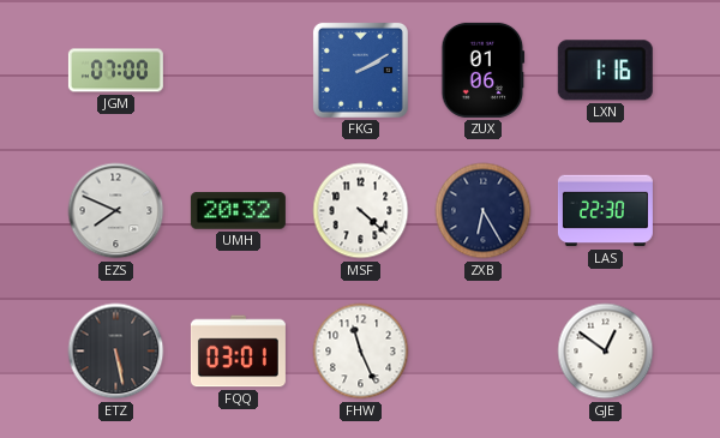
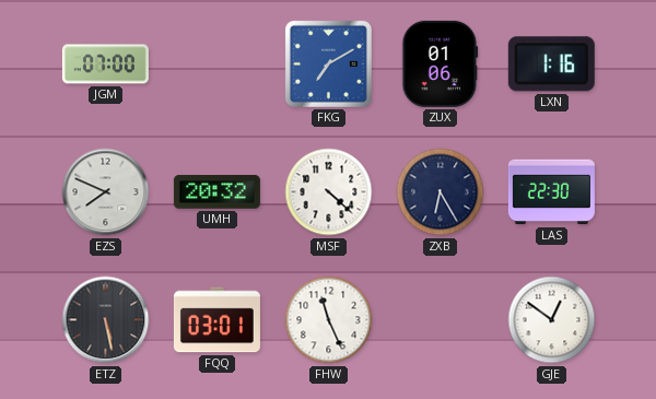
FKG: 2:10 -> 7:10 (328, 63)
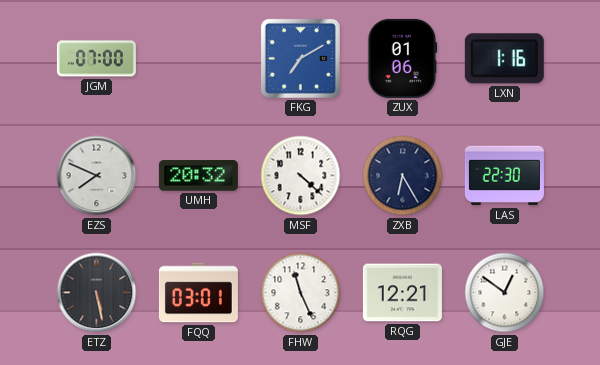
RQG: none -> 12:21 (402, 293)
